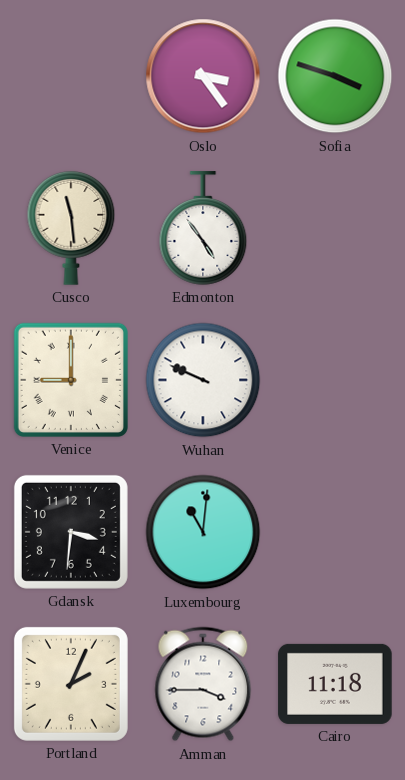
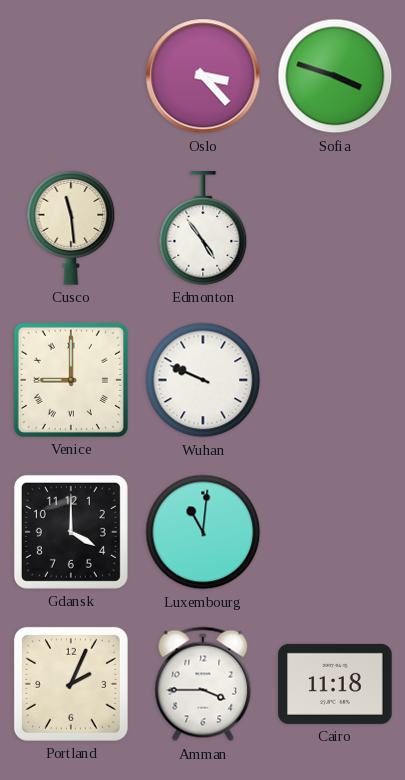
Oslo: 3:24 -> 3:23 (203, 76)
Gdansk: 3:31 -> 4:00 (71, 532)
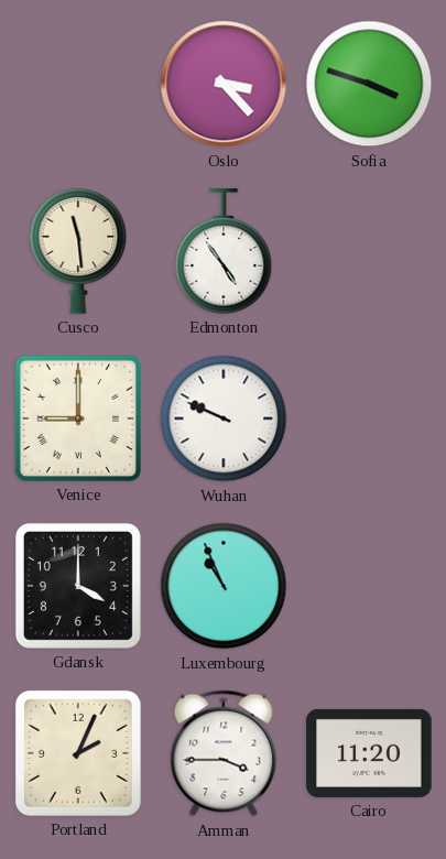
Luxembourg: 11:01 -> 10:56 (224, 586)
Cairo: 11:18 -> 11:20 (369, 753)
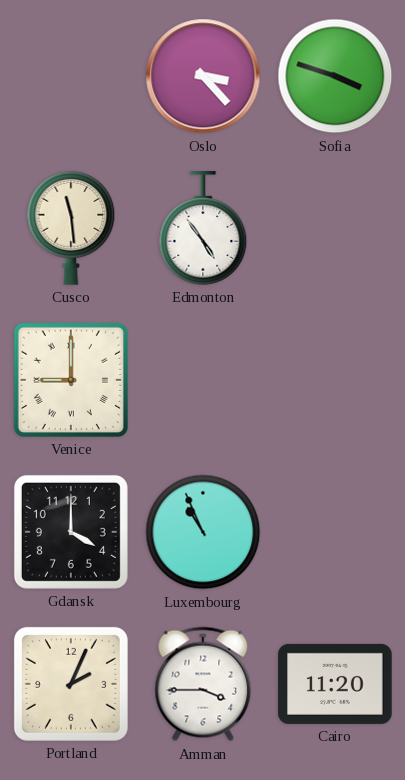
Wuhan: 9:49 -> none (224, 418)
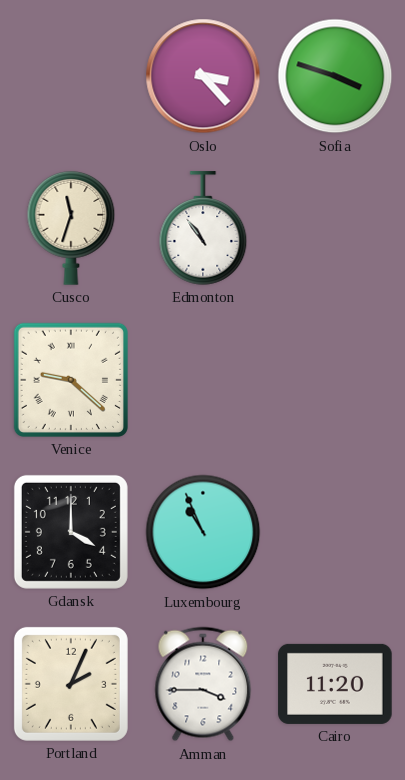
Cusco: 11:29 -> 11:33 (71, 228)
Edmonton: 4:54 -> 10:54 (203, 228)
Venice: 9:00 -> 9:22 (71, 380)
